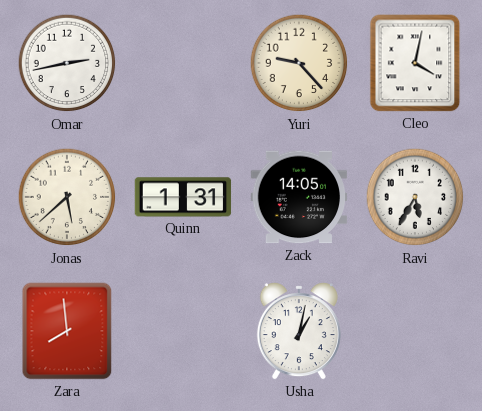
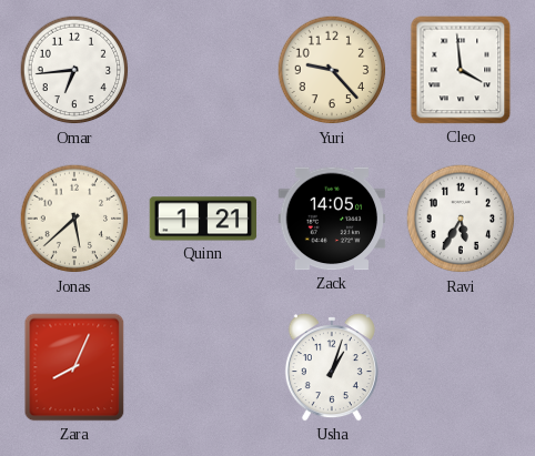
Omar: 2:43 -> 6:44 (74, 70)
Cleo: 4:02 -> 3:59 (461, 70)
Quinn: 1:31 -> 1:21 (203, 219)
Zara: 7:59 -> 8:04 (74, 367)
Usha: 1:02 -> 1:03 (332, 367)
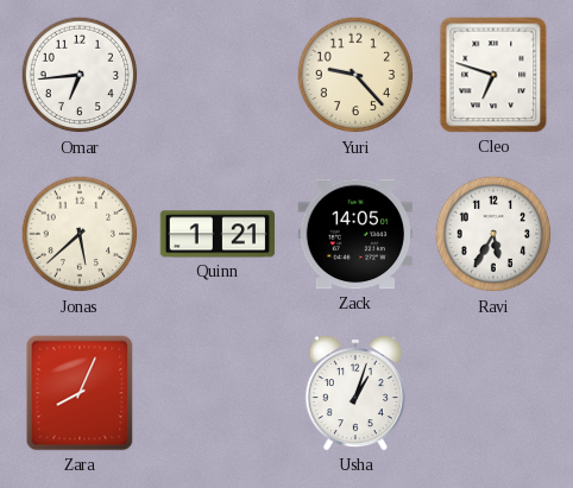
Cleo: 3:59 -> 6:48 (493, 75)
